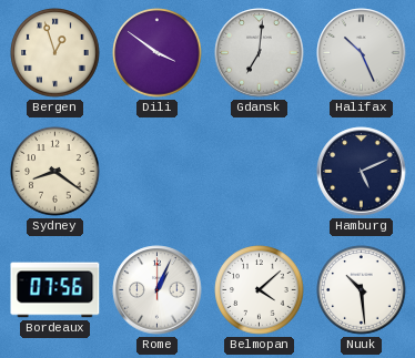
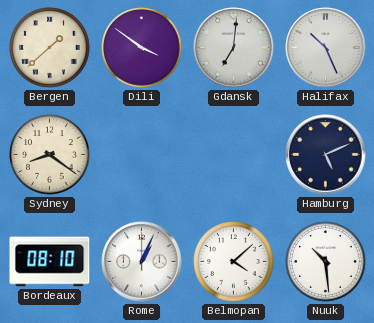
Bergen: 12:57 -> 1:38 (50, 48)
Bordeaux: 07:56 -> 08:10 (50, 262)
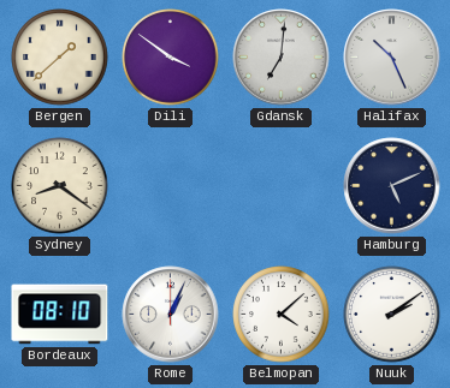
Nuuk: 10:29 -> 2:09 (392, 315)
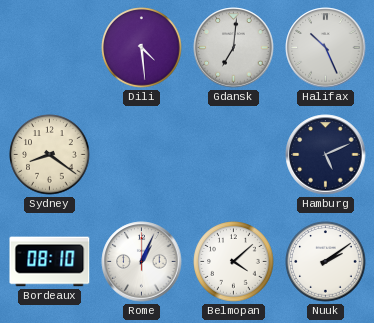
Bergen: 1:38 -> none (60, 58)
Dili: 3:51 -> 4:29 (142, 48)
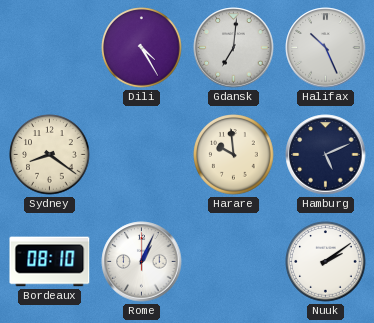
Dili: 4:29 -> 4:25 (142, 48)
Harare: none -> 9:59 (234, 155)
Belmopan: 4:08 -> none (234, 262)
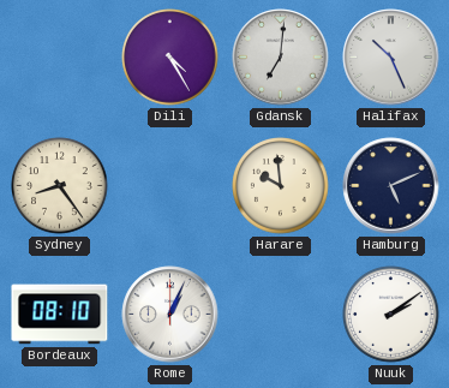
Sydney: 8:21 -> 8:24 (60, 186)
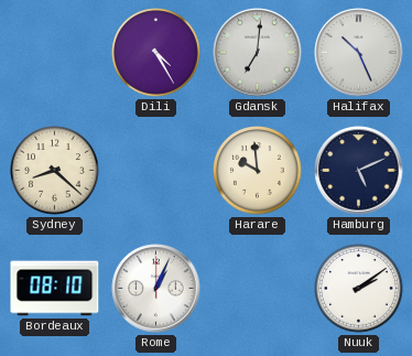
Sydney: 8:24 -> 8:22 (55, 171)
